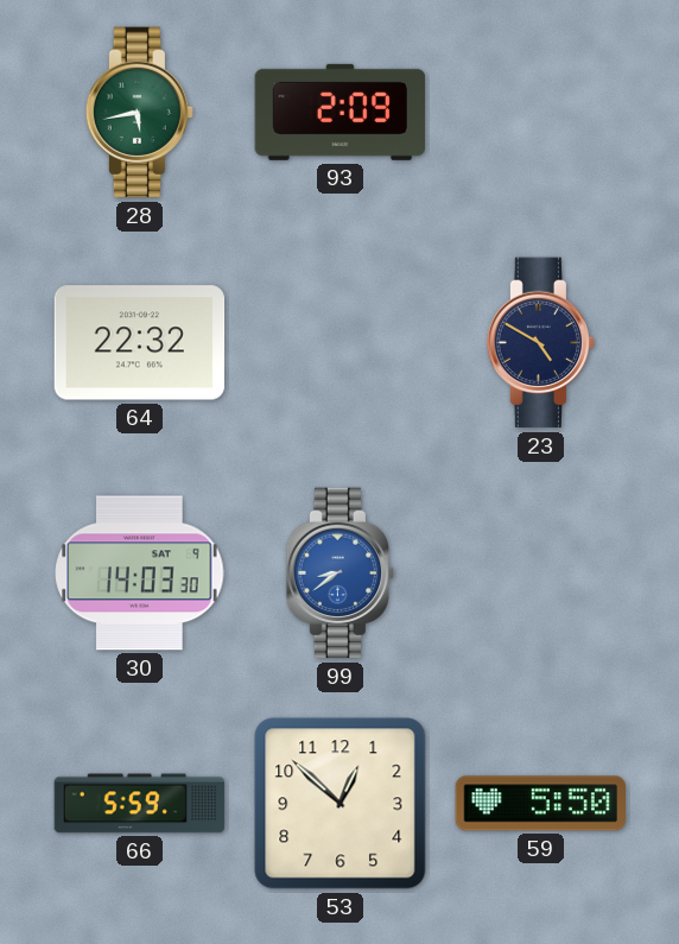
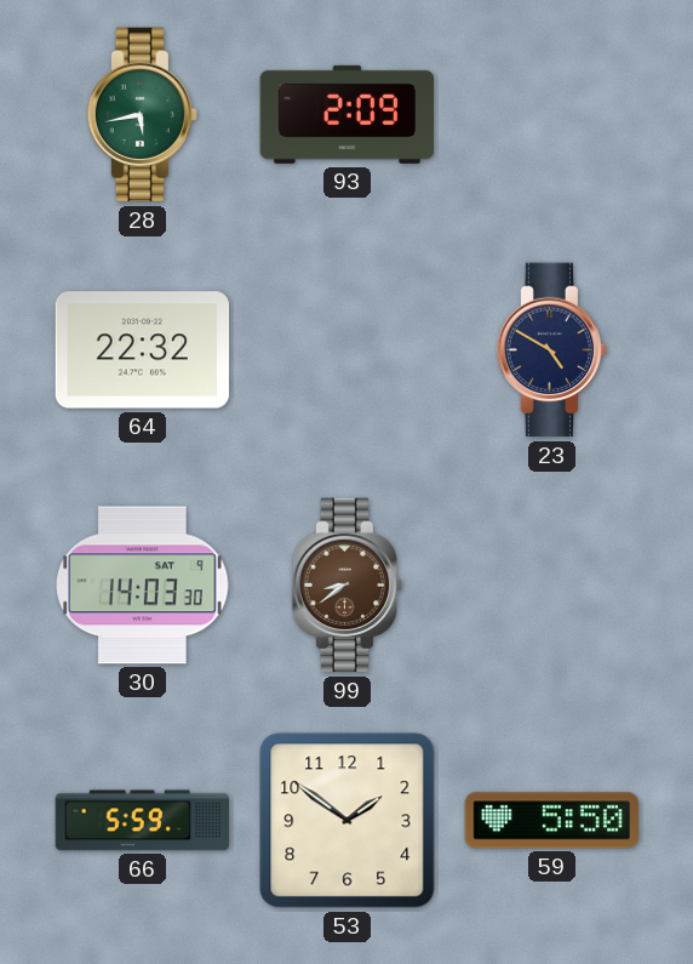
99 dial: blue -> brown (348, 586)
53: 12:52 -> 1:51 (348, 821)
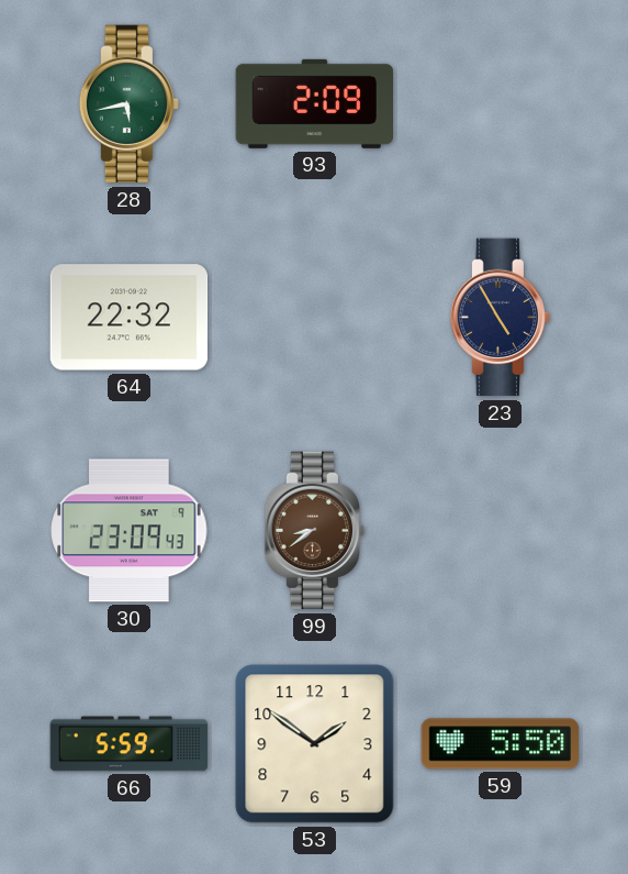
23: 4:50 -> 4:55 (501, 318)
30: 14:03 -> 23:09 (130, 531)
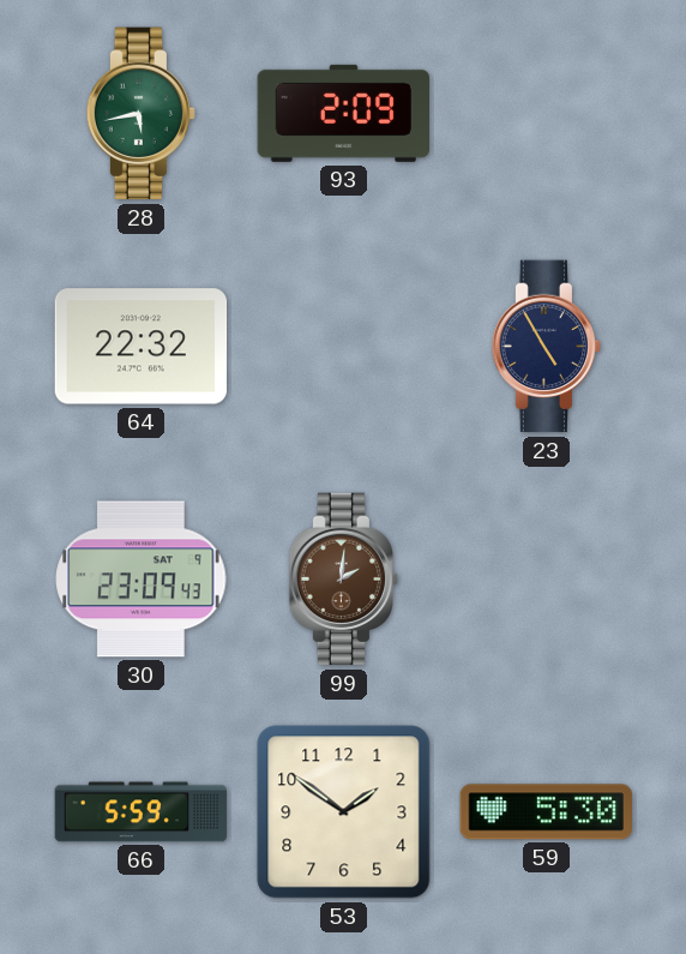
99: 8:39 -> 2:01 (344, 580)
59: 5:50 -> 5:30 (546, 812)
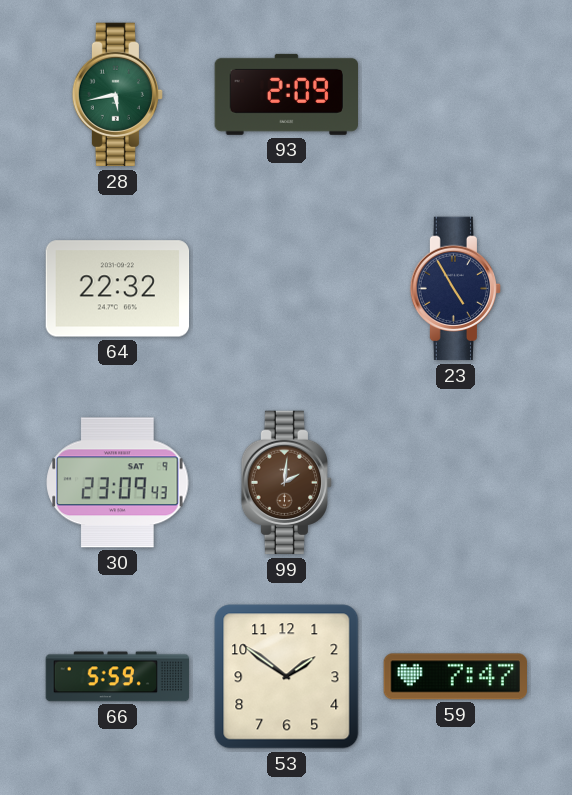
59: 5:30 -> 7:47 (455, 677)
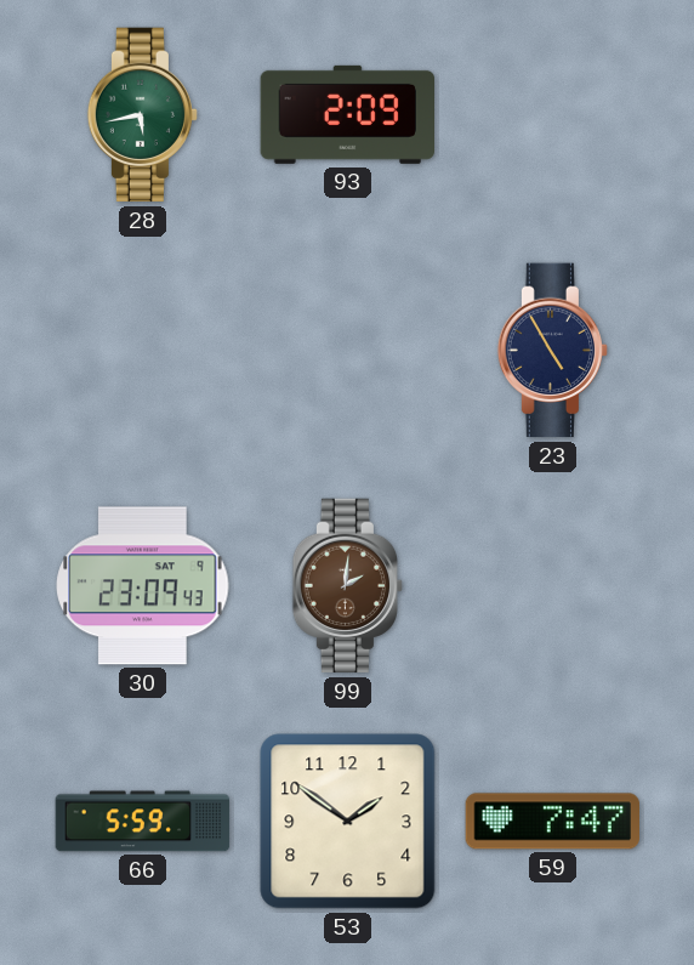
64: 22:32 -> none (118, 289)
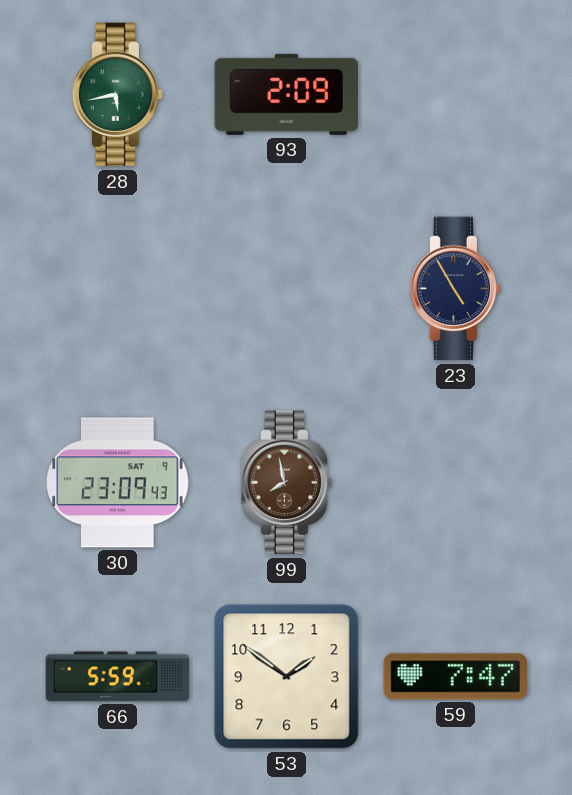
99: 2:01 -> 7:58 (287, 483)
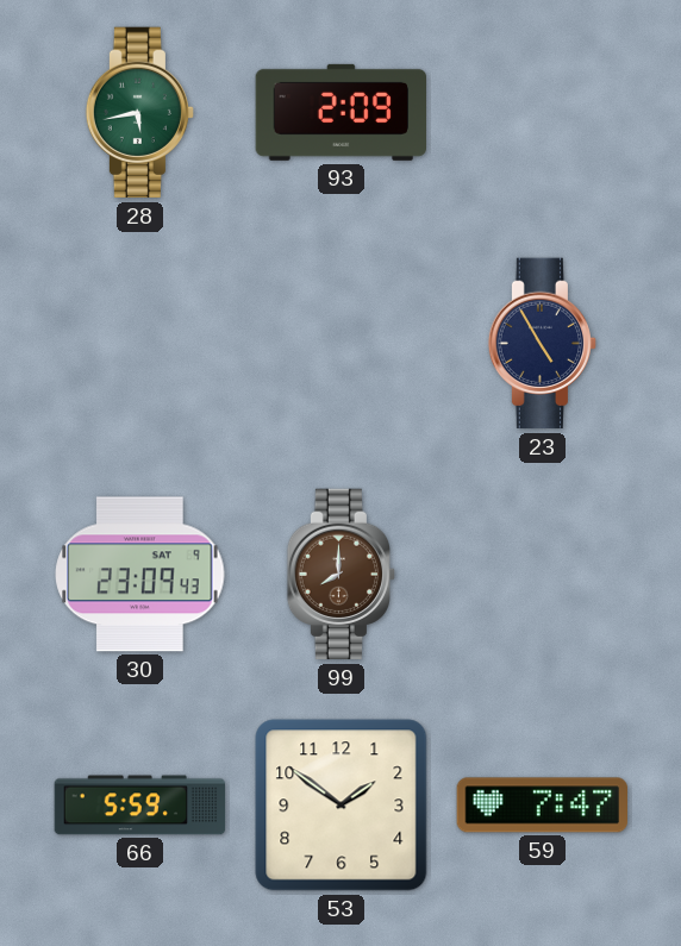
99: 7:58 -> 8:00 (342, 575)
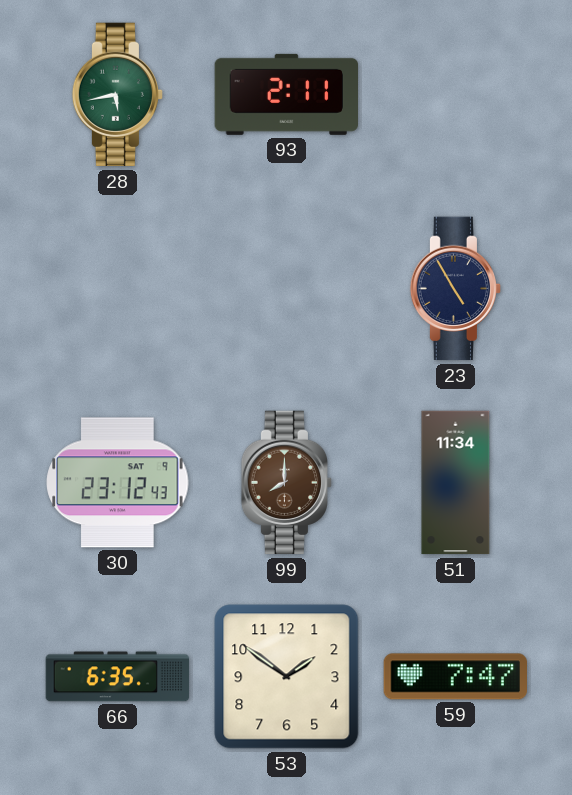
93: 2:09 -> 2:11 (287, 94)
30: 23:09 -> 23:12 (118, 483)
51: none -> 11:34 (456, 483)
66: 5:59 -> 6:35 (118, 677)
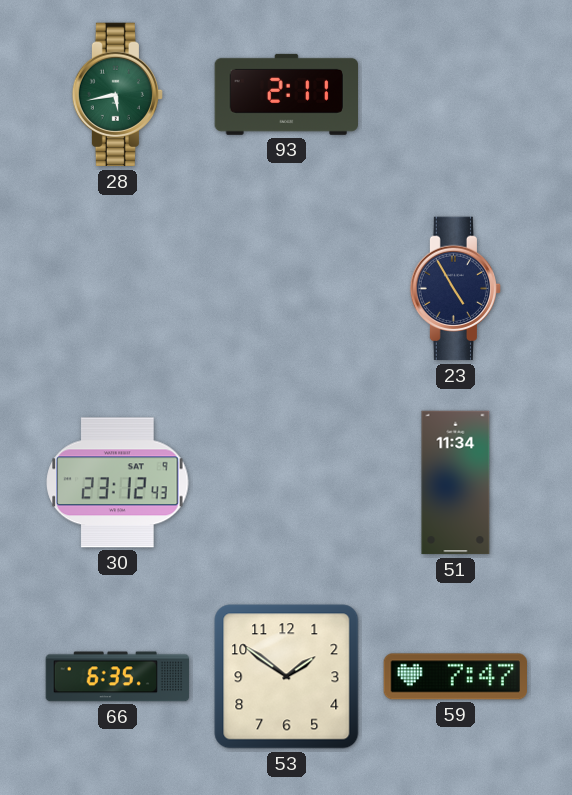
99: 8:00 -> none (287, 483)
